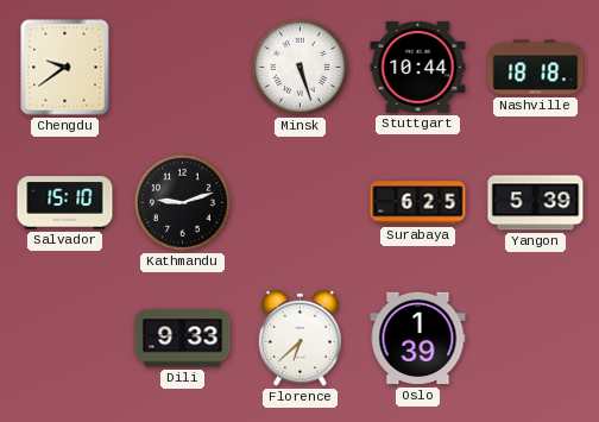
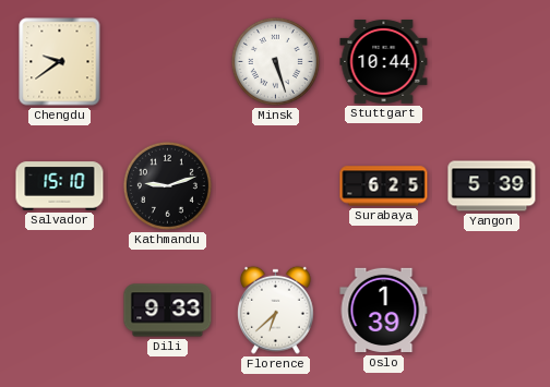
Nashville: 18:18 -> none (536, 68)
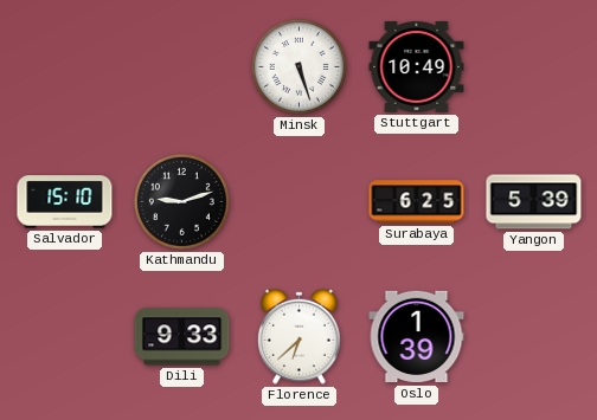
Chengdu: 9:39 -> none (60, 62)
Stuttgart: 10:44 -> 10:49 (417, 67)
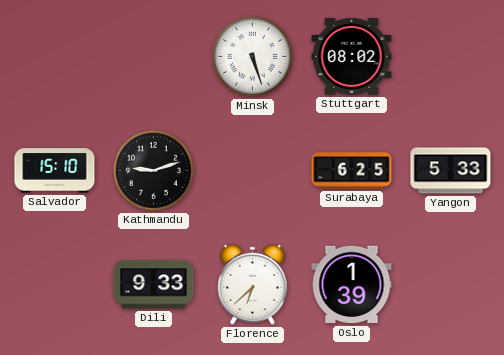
Stuttgart: 10:49 -> 08:02 (352, 57)
Yangon: 5:39 -> 5:33 (451, 171)
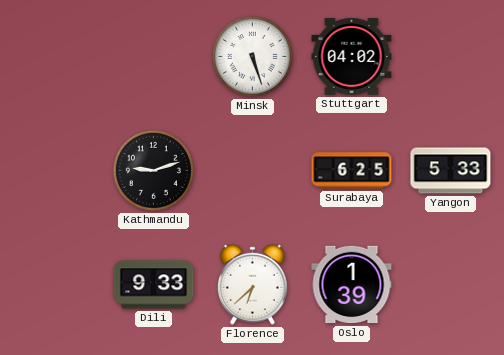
Stuttgart: 08:02 -> 04:02 (352, 57)
Salvador: 15:10 -> none (55, 171)
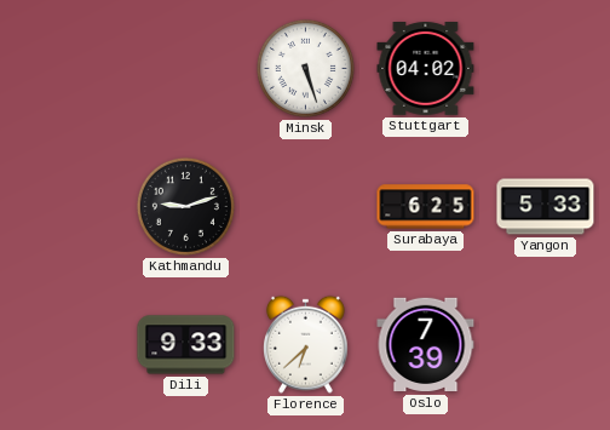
Oslo: 1:39 -> 7:39 (426, 345)
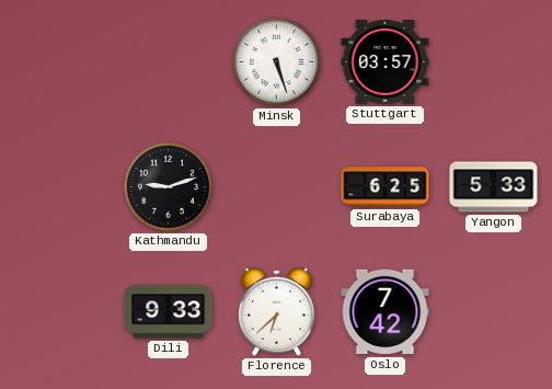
Stuttgart: 04:02 -> 03:57 (386, 62)
Oslo: 7:39 -> 7:42 (386, 312)
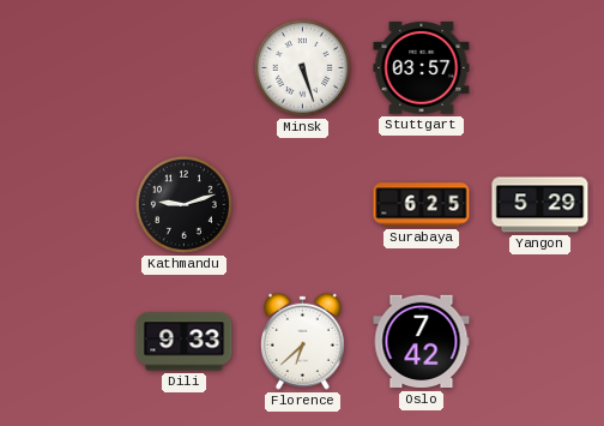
Yangon: 5:33 -> 5:29 (540, 205)
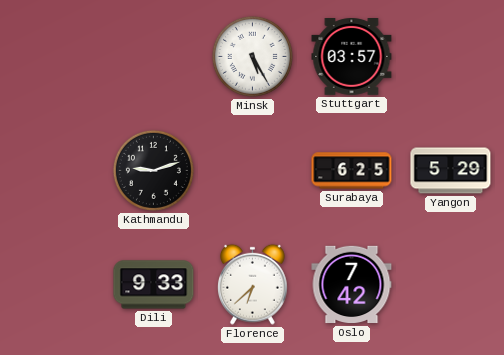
Minsk: 5:27 -> 5:25 (252, 56)
